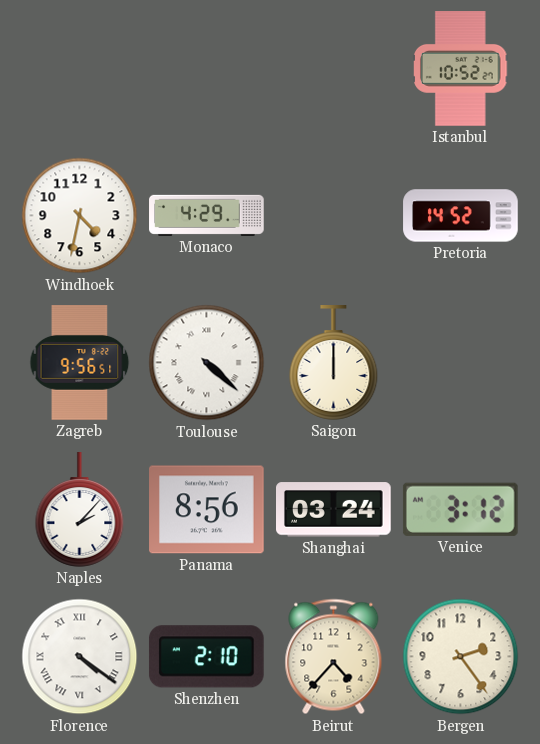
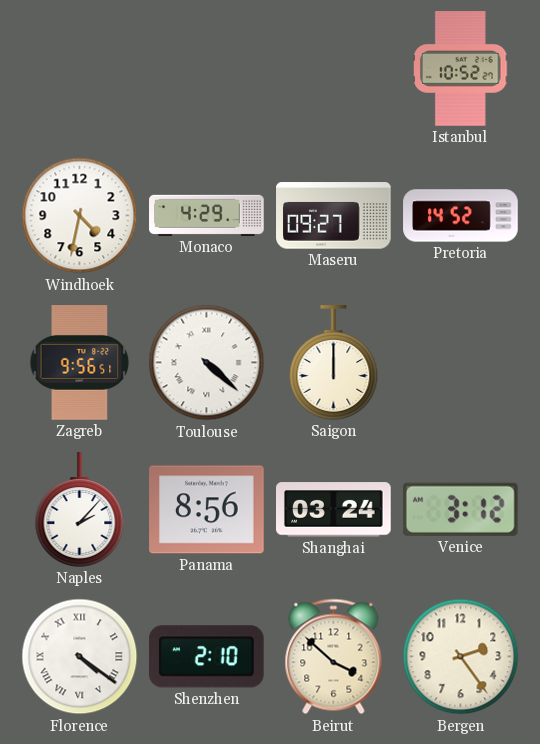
Maseru: none -> 09:27 (334, 216)
Beirut: 4:37 -> 3:52 (334, 657)
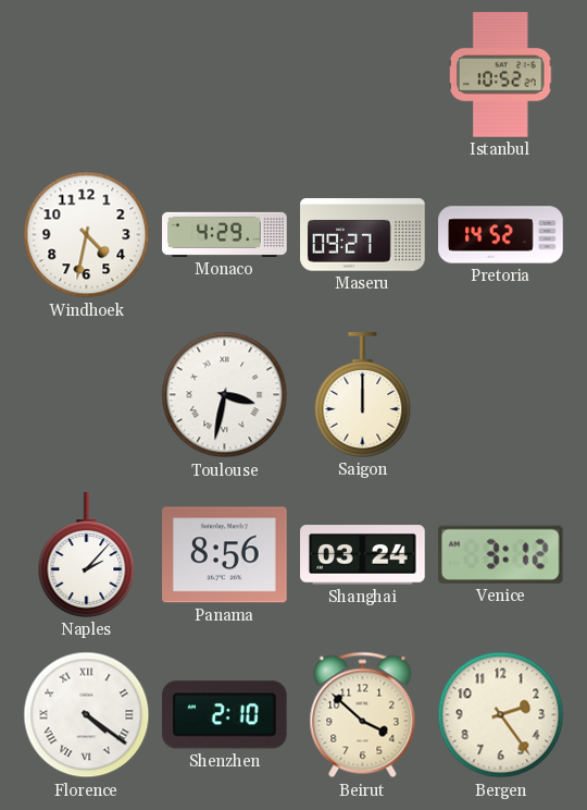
Zagreb: 9:56 -> none (80, 363)
Toulouse: 4:22 -> 3:32 (225, 395)
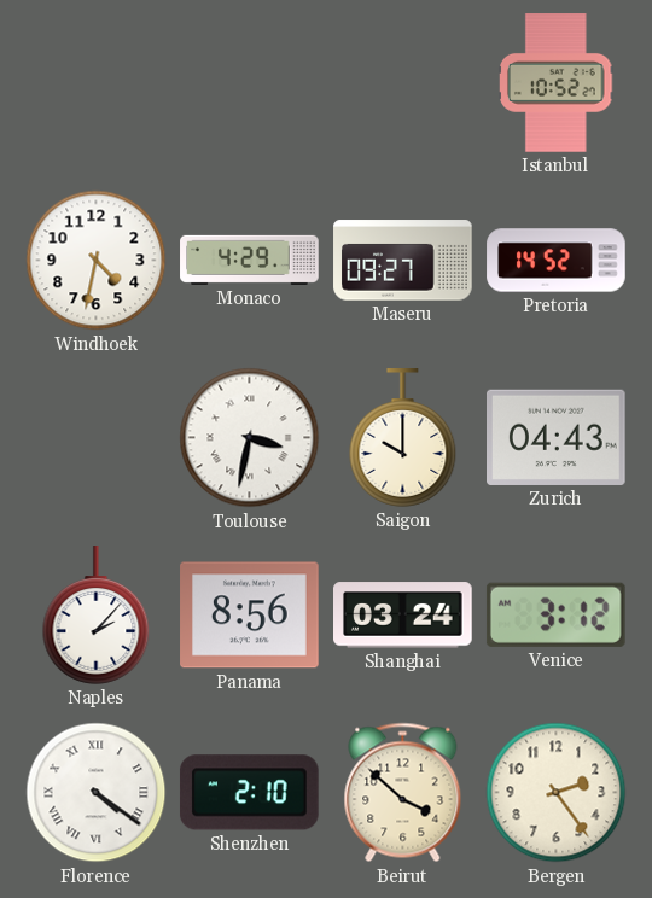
Saigon: 12:00 -> 10:00 (403, 438)
Zurich: none -> 04:43 (557, 437)
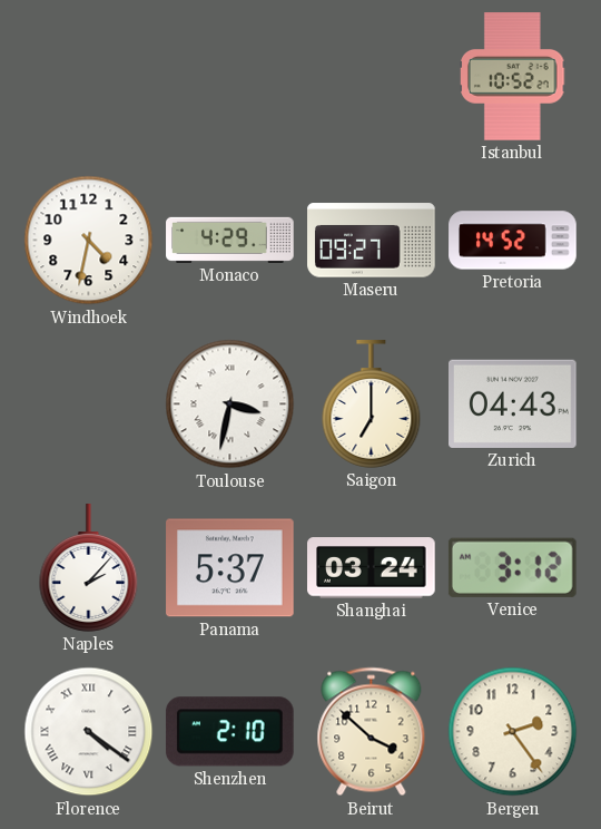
Saigon: 10:00 -> 7:00 (372, 404)
Panama: 8:56 -> 5:37 (230, 568)
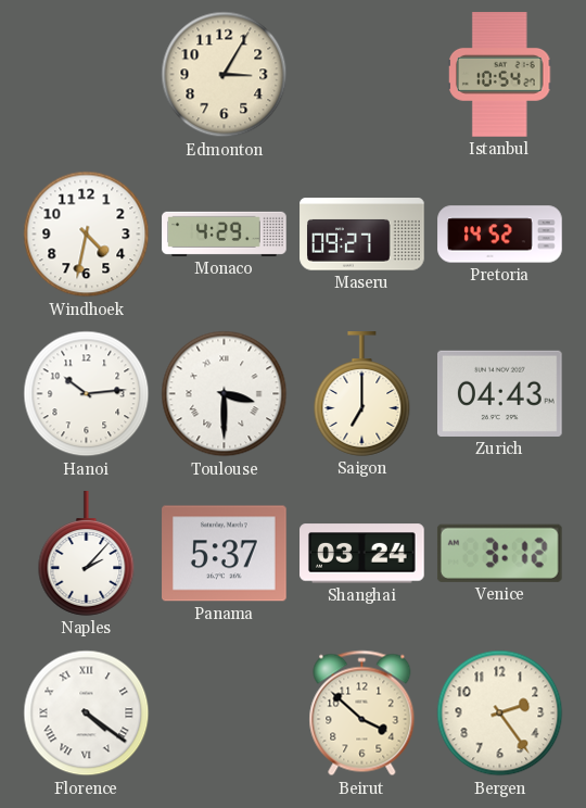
Edmonton: none -> 3:05 (225, 75)
Istanbul: 10:52 -> 10:54 (500, 75)
Hanoi: none -> 10:14 (87, 394)
Toulouse: 3:32 -> 3:30 (225, 394)
Shenzhen: 2:10 -> none (229, 732)
